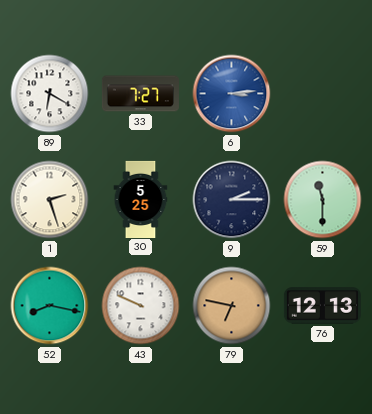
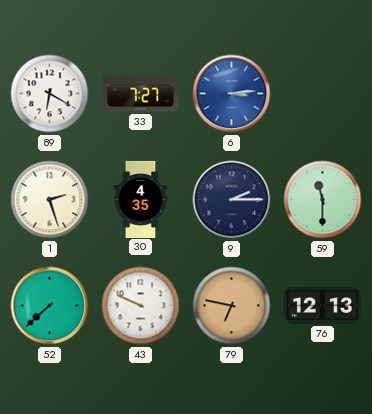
30: 5:25 -> 4:35 (141, 199)
52: 8:17 -> 7:38 (50, 306)
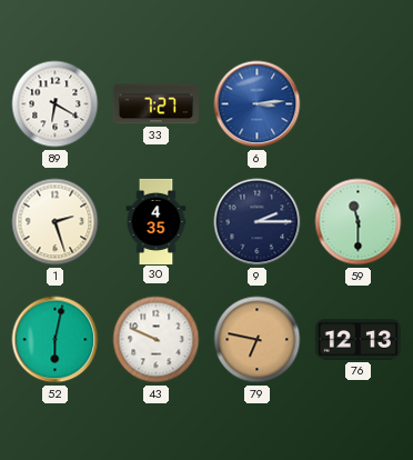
52: 7:38 -> 6:02 (56, 340)
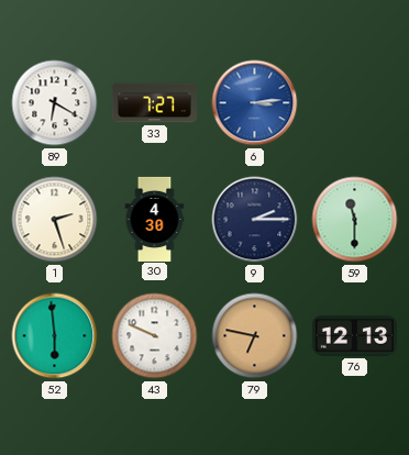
30: 4:35 -> 4:30 (155, 219)
52: 6:02 -> 5:59 (55, 336)
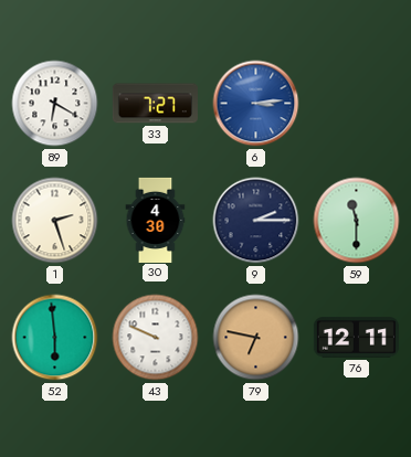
76: 12:13 -> 12:11 (356, 338)
